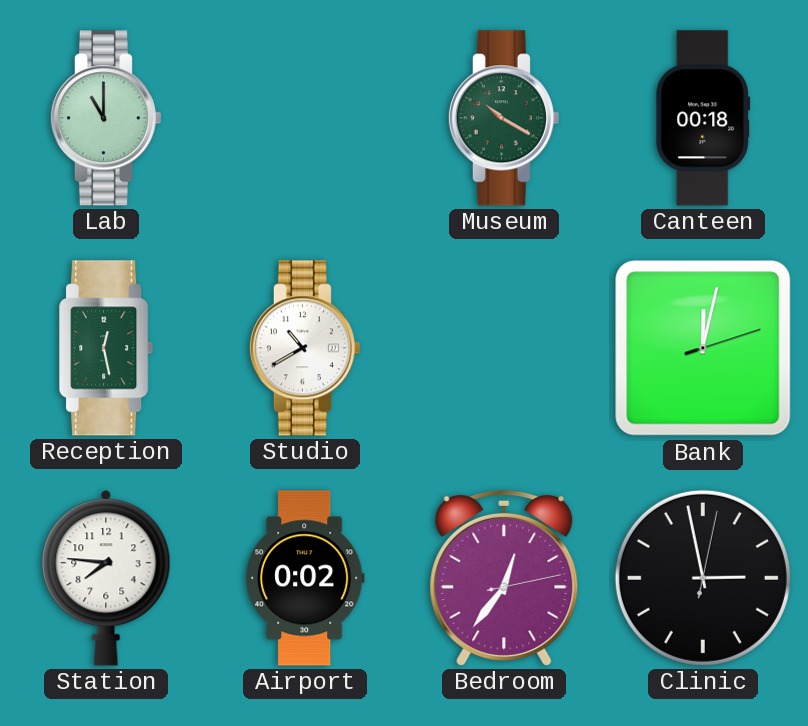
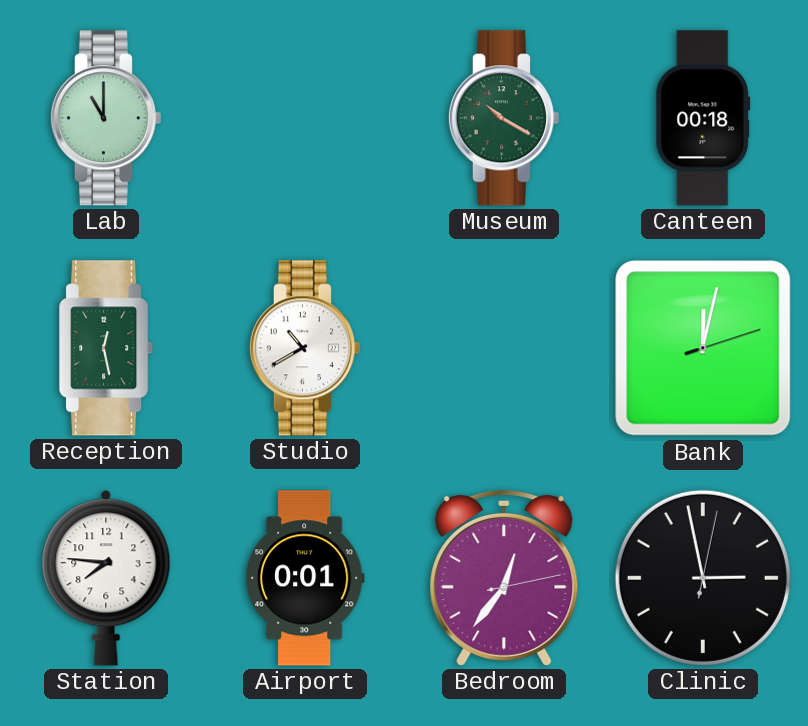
Airport: 0:02 -> 0:01 (305, 578)
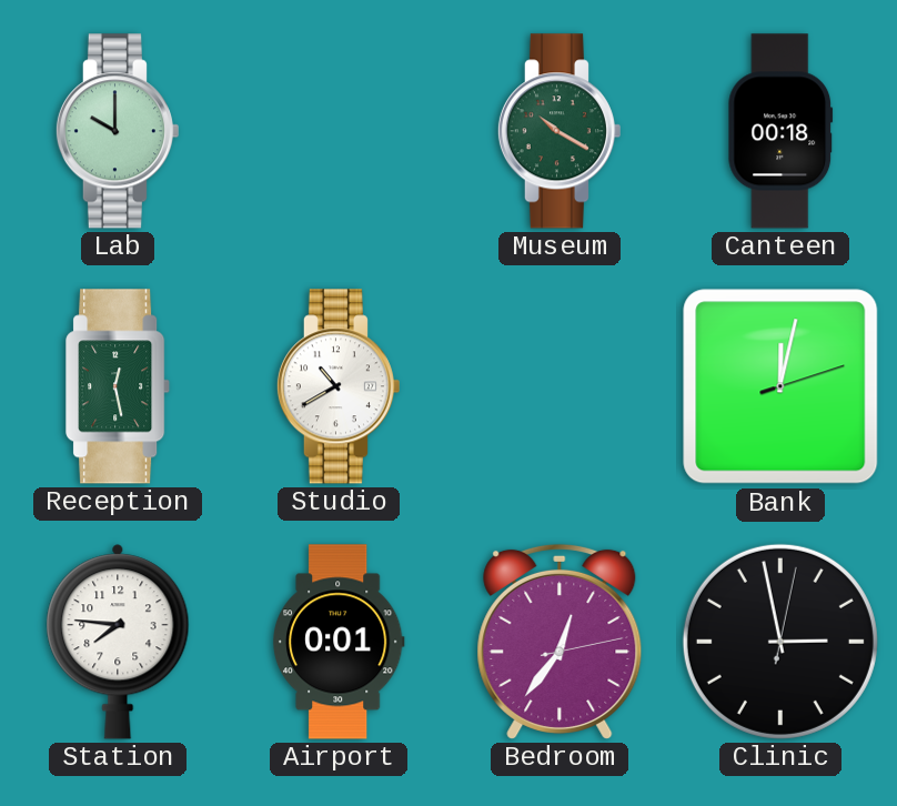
Lab: 11:00 -> 10:00 (117, 131)
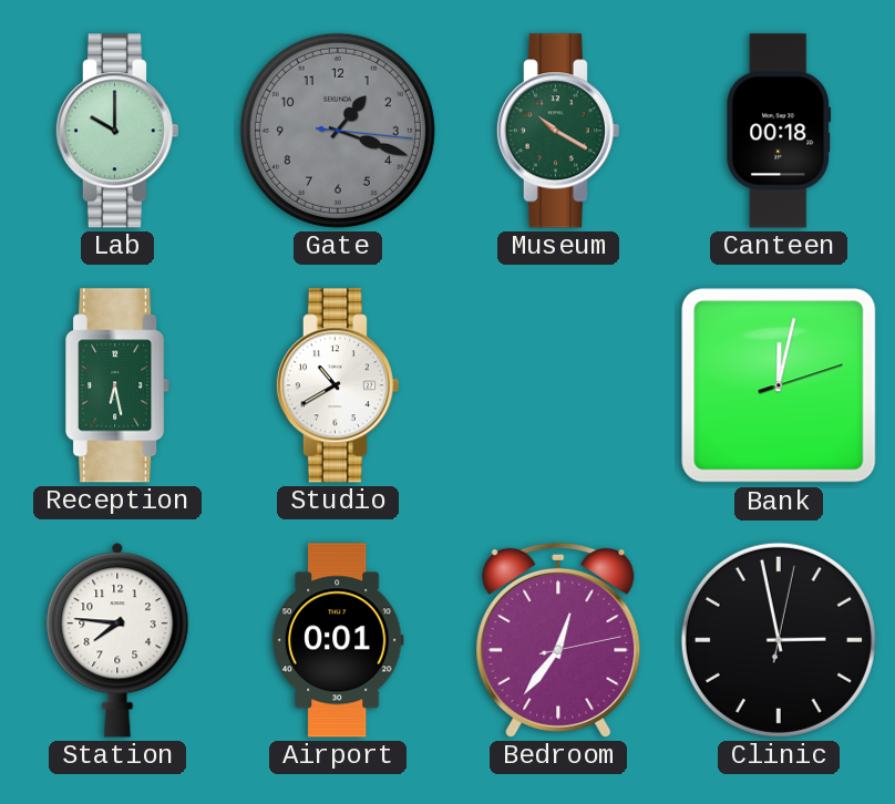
Gate: none -> 1:18 (338, 131)
Reception: 12:28 -> 6:28 (119, 385)
